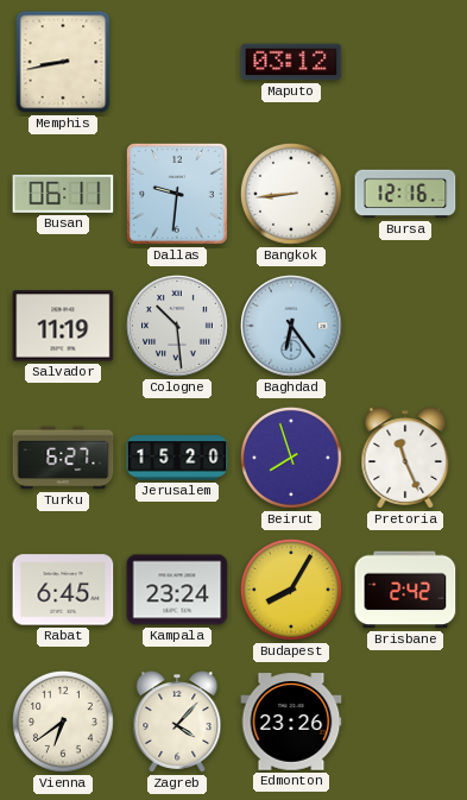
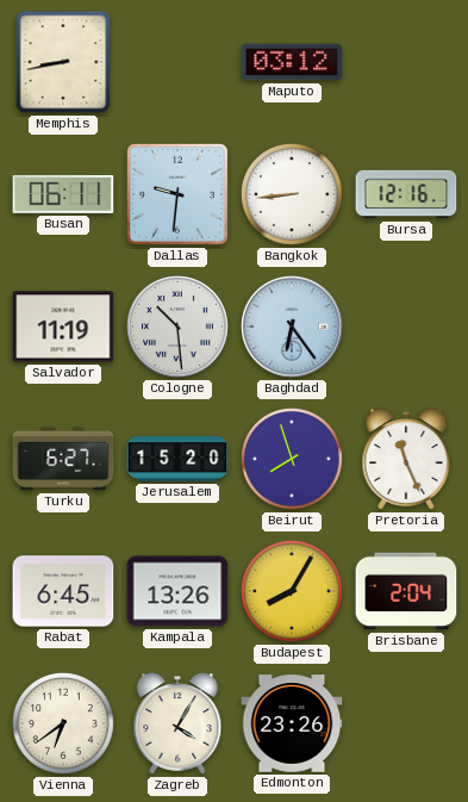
Kampala: 23:24 -> 13:26 (177, 591)
Brisbane: 2:42 -> 2:04 (406, 591)
Zagreb: 4:07 -> 4:05 (177, 723)
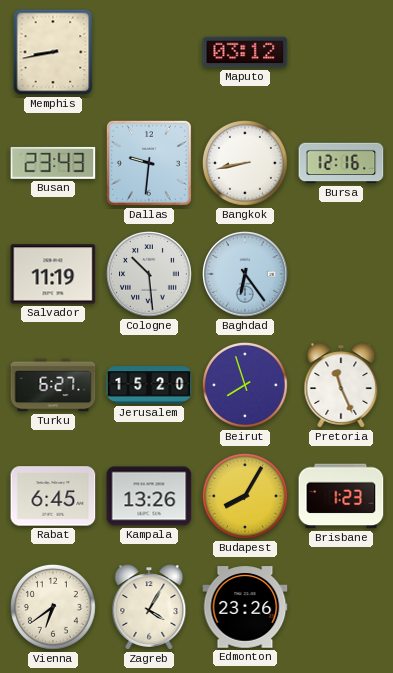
Busan: 06:11 -> 23:43 (53, 163)
Bangkok: 8:44 -> 8:43 (245, 163)
Brisbane: 2:04 -> 1:23 (341, 496)
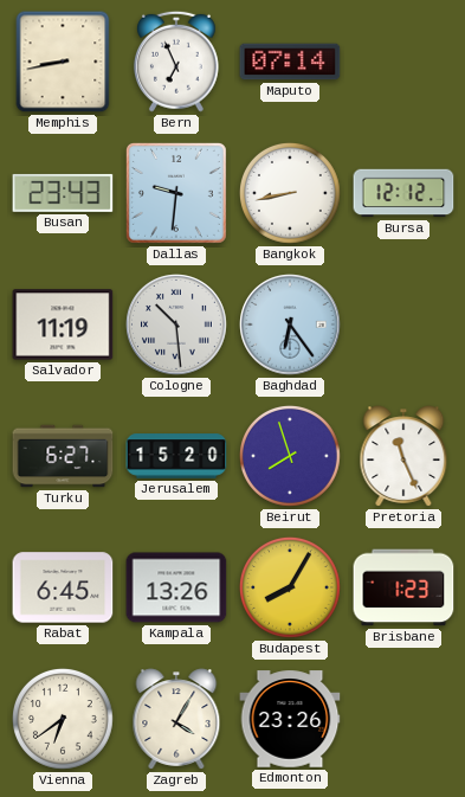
Bern: none -> 6:56 (176, 62)
Maputo: 03:12 -> 07:14 (290, 62)
Bursa: 12:16 -> 12:12 (403, 193)
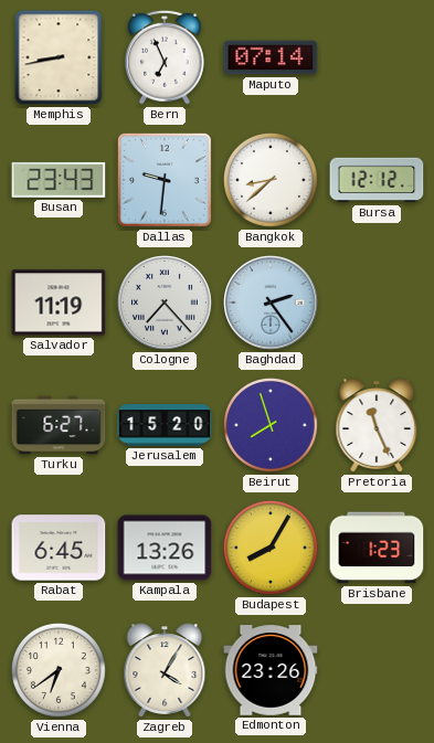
Bangkok: 8:43 -> 8:38 (271, 180)
Cologne: 10:29 -> 7:23 (165, 302)
Baghdad: 6:24 -> 2:24 (271, 302)
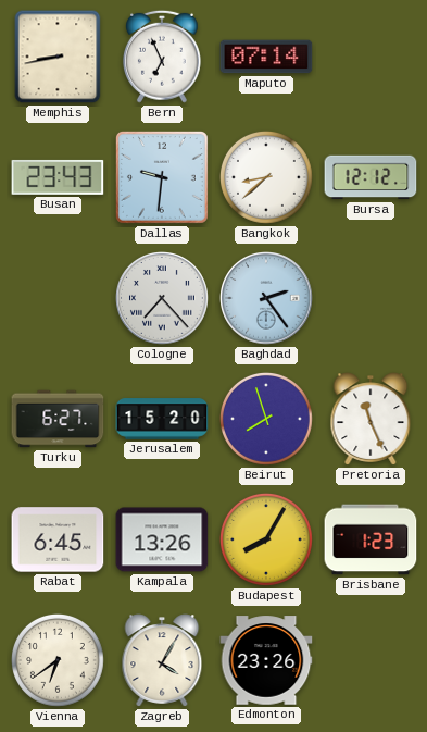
Salvador: 11:19 -> none (59, 302)
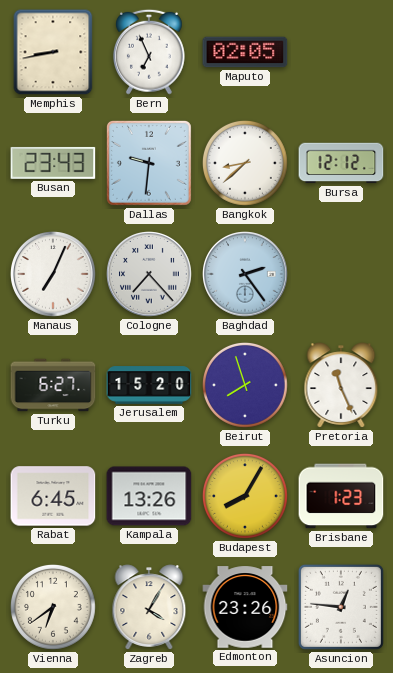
Maputo: 07:14 -> 02:05 (245, 52)
Manaus: none -> 7:04 (53, 274)
Asuncion: none -> 12:46 (341, 607)
